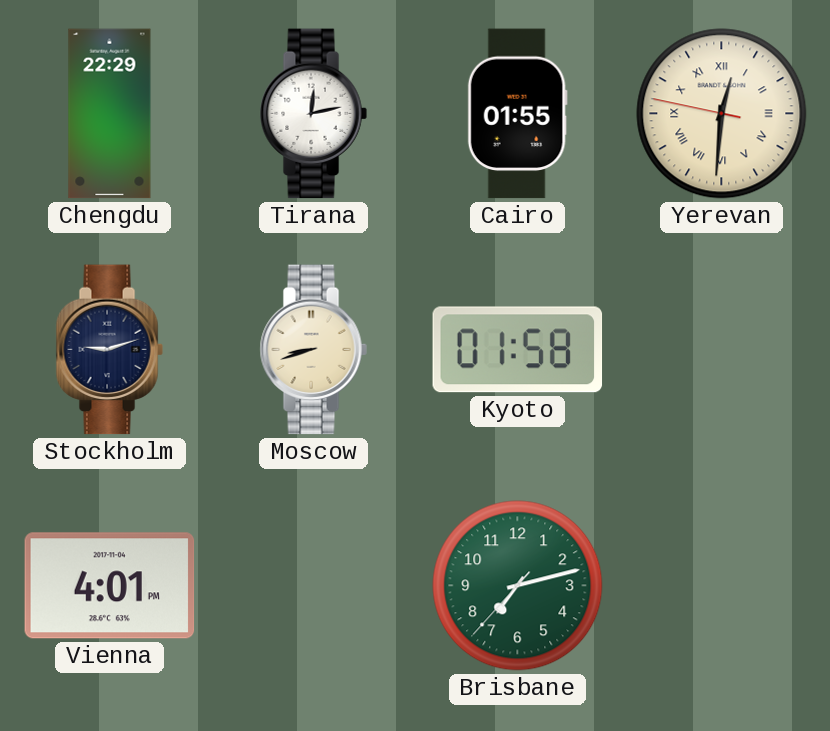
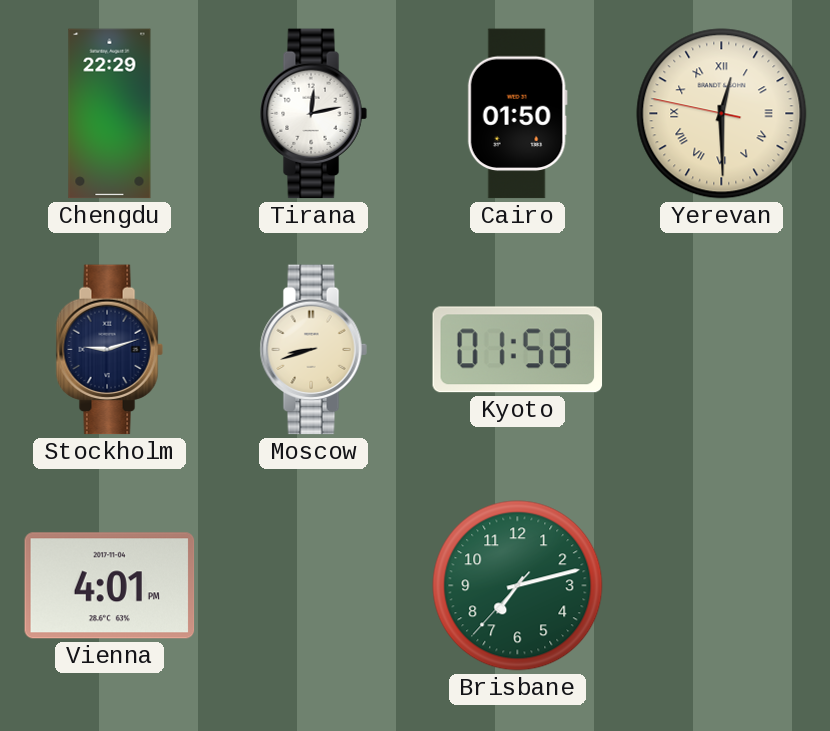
Cairo: 01:55 -> 01:50 (517, 114)
Yerevan: 12:30 -> 12:29 (722, 114)
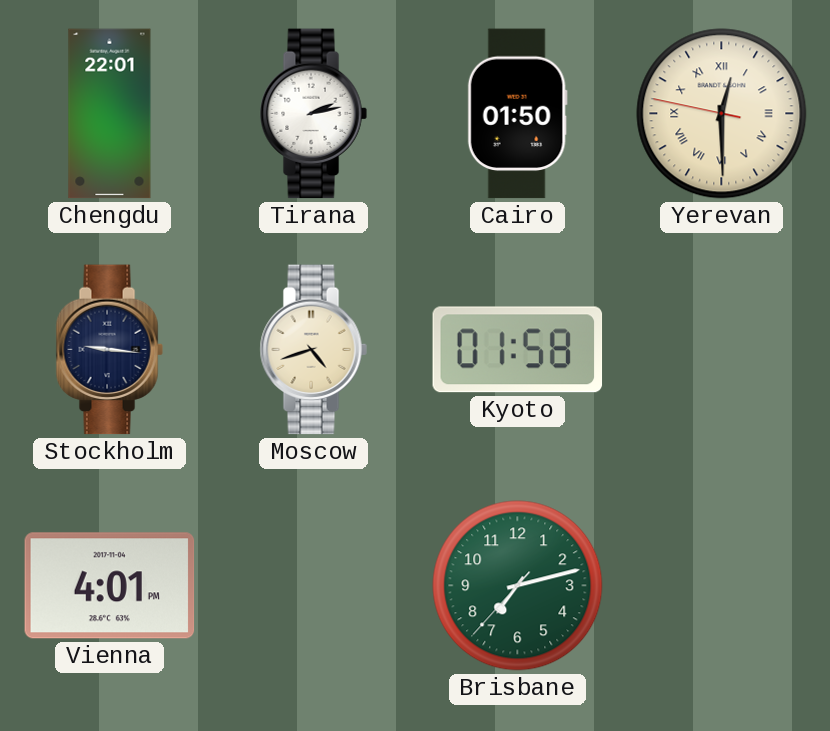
Chengdu: 22:29 -> 22:01 (110, 114)
Tirana: 12:13 -> 2:13 (313, 114)
Stockholm: 9:12 -> 9:16 (109, 350)
Moscow: 8:42 -> 4:42 (313, 350)
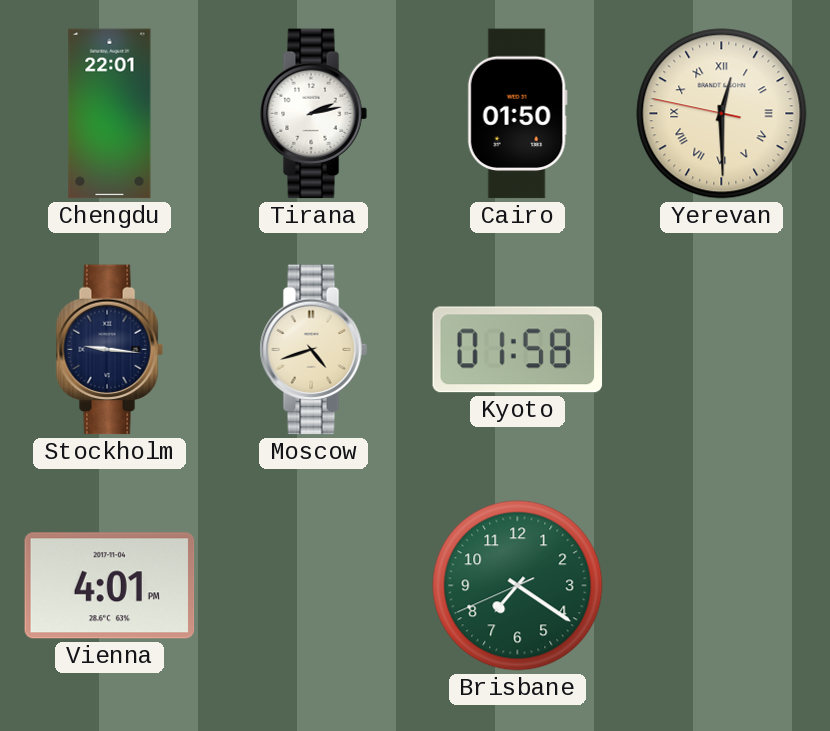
Brisbane: 7:12 -> 7:20 (518, 586)
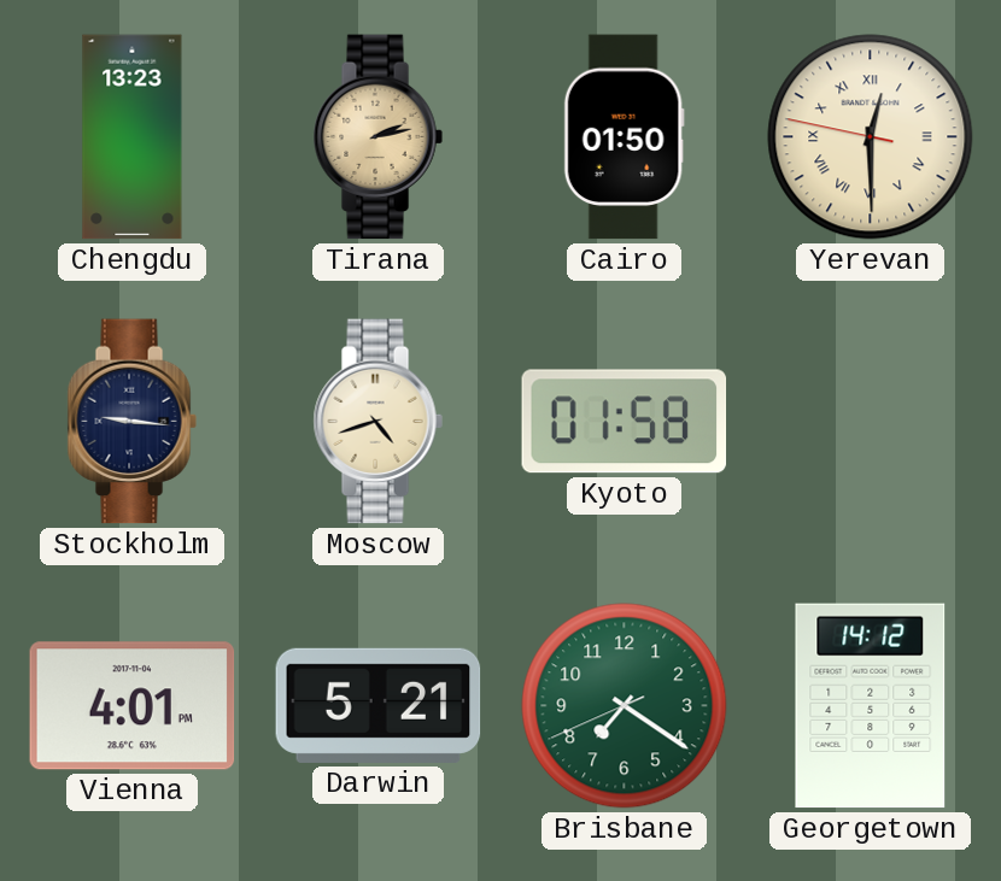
Chengdu: 22:01 -> 13:23 (133, 137)
Tirana dial: white -> champagne (377, 137)
Darwin: none -> 5:21 (379, 705)
Georgetown: none -> 14:12 (871, 706)
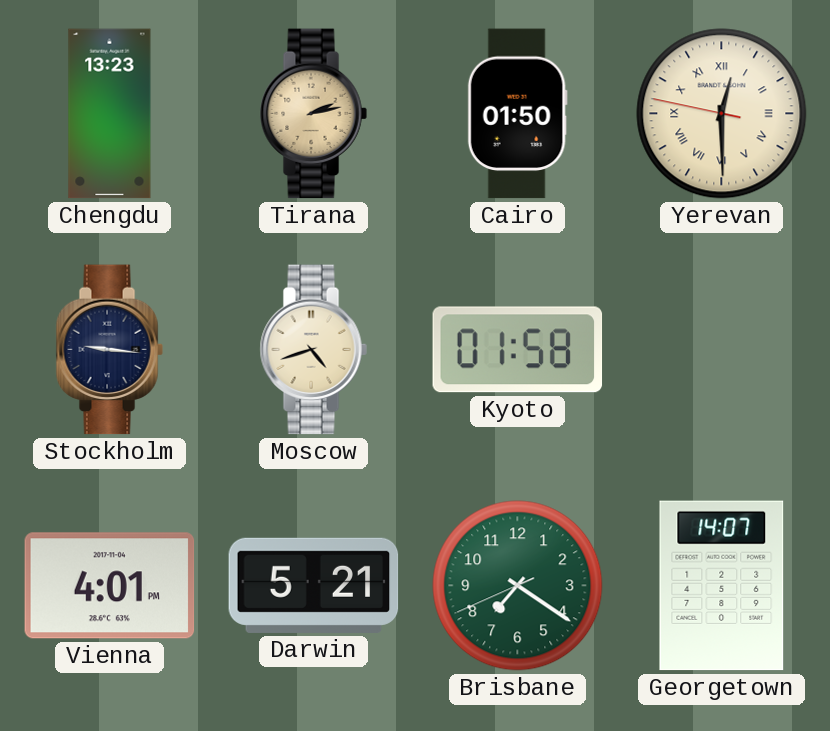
Georgetown: 14:12 -> 14:07 (722, 586)
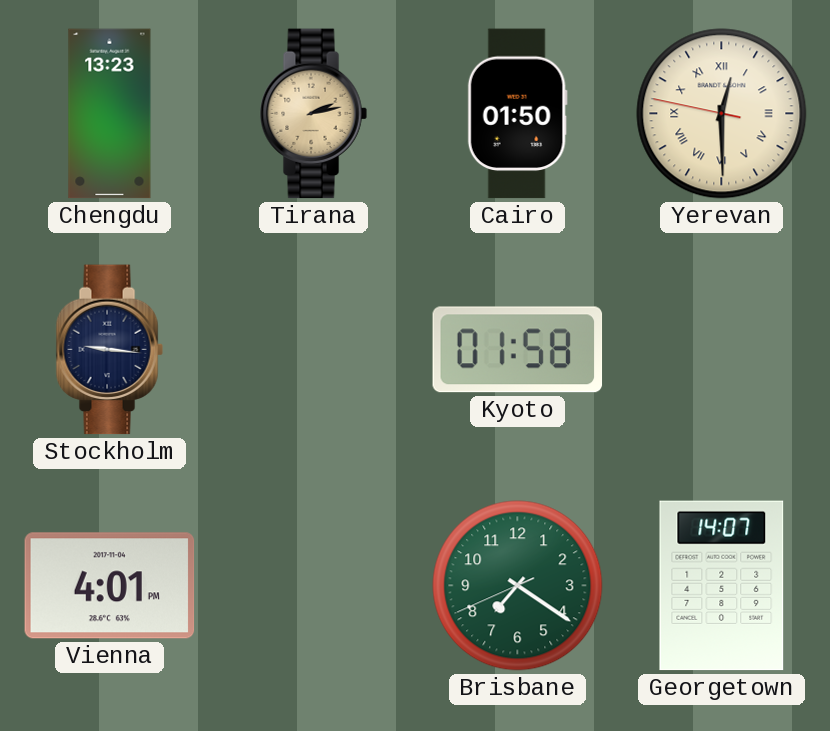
Moscow: 4:42 -> none (313, 350)
Darwin: 5:21 -> none (314, 585)
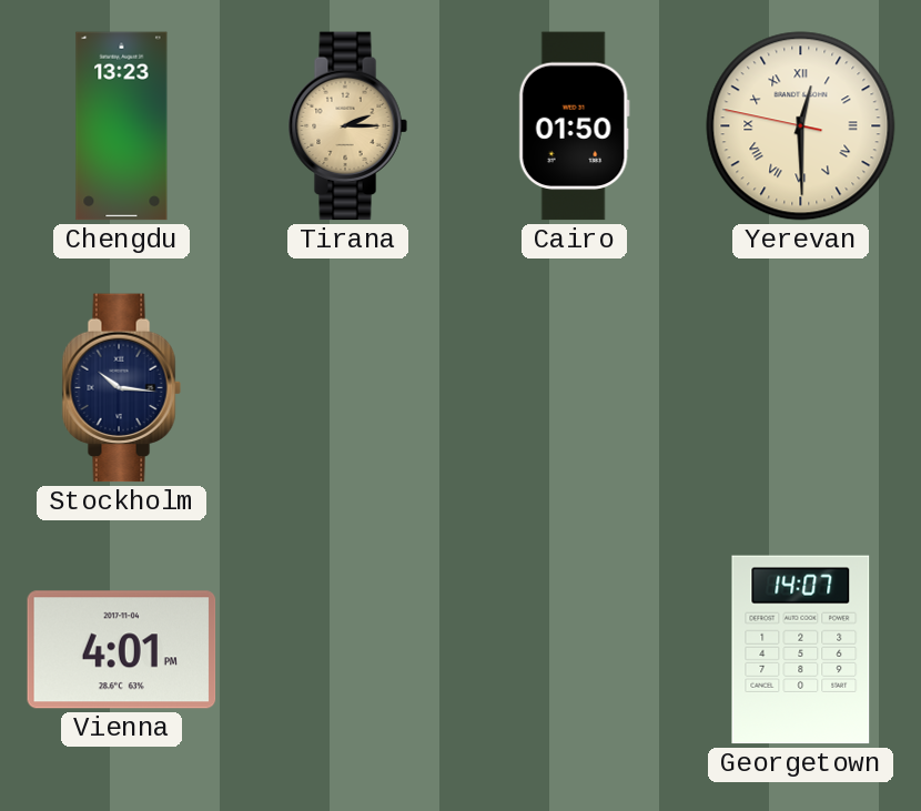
Tirana: 2:13 -> 2:15 (347, 126)
Stockholm: 9:16 -> 10:16 (121, 388)
Kyoto: 01:58 -> none (518, 350)
Brisbane: 7:20 -> none (518, 586)
